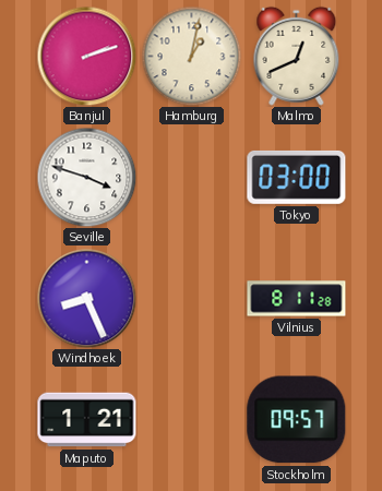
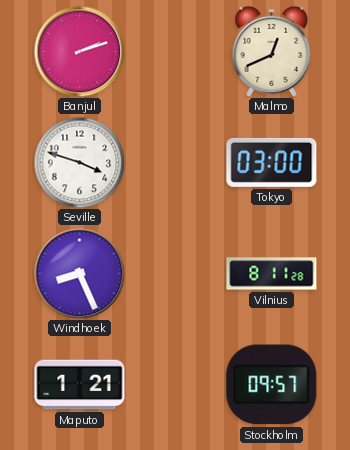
Hamburg: 1:02 -> none (191, 56)
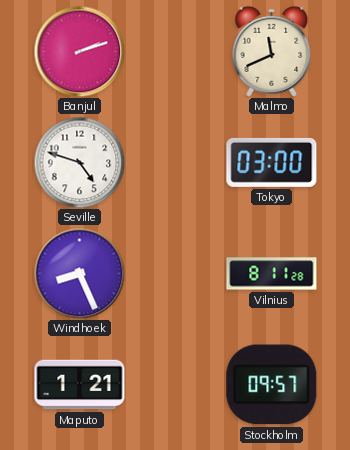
Malmo: 12:41 -> 11:41 (272, 51)
Seville: 3:48 -> 4:48 (79, 162)
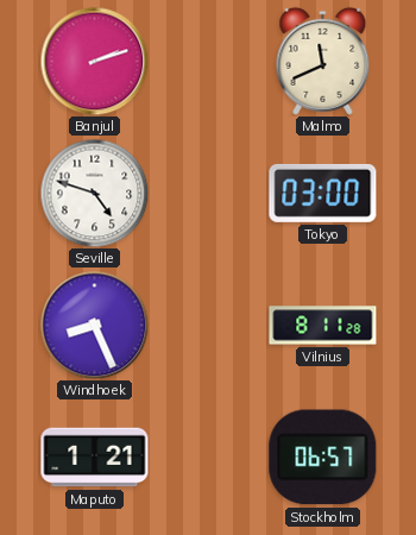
Stockholm: 09:57 -> 06:57 (323, 458)
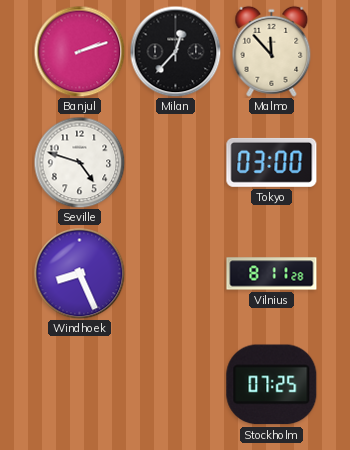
Milan: none -> 12:37 (175, 51)
Malmo: 11:41 -> 11:53 (272, 51)
Maputo: 1:21 -> none (95, 458)
Stockholm: 06:57 -> 07:25 (272, 385)
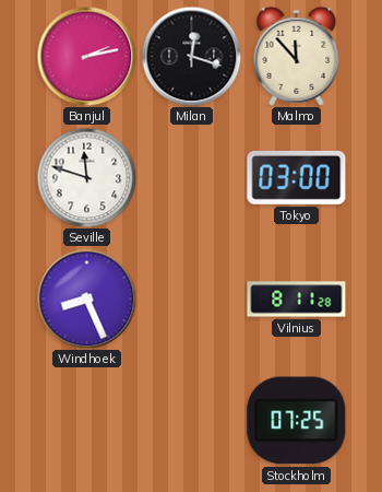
Banjul: 2:12 -> 2:13 (86, 56)
Milan: 12:37 -> 12:18 (191, 56)
Seville: 4:48 -> 11:48 (86, 177)
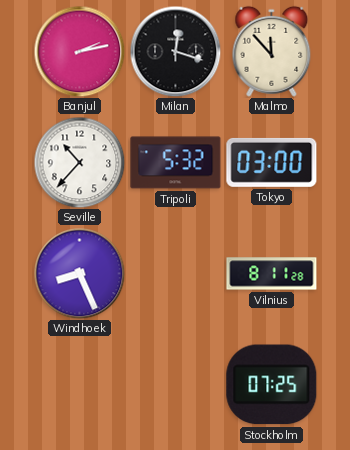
Seville: 11:48 -> 10:37 (79, 162)
Tripoli: none -> 5:32 (176, 163)
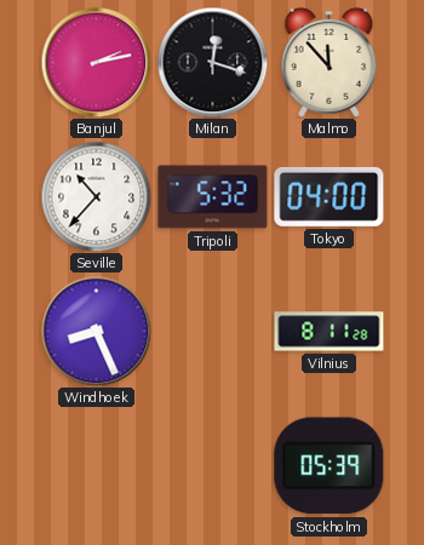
Tokyo: 03:00 -> 04:00 (330, 196)
Stockholm: 07:25 -> 05:39 (330, 466)
